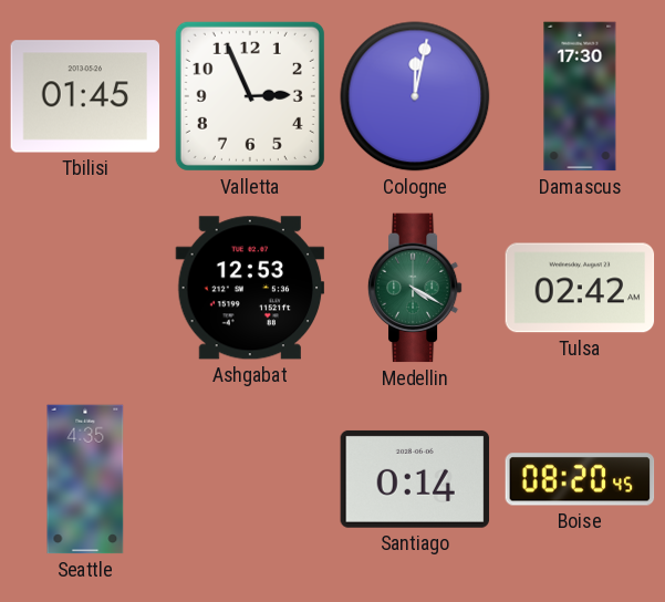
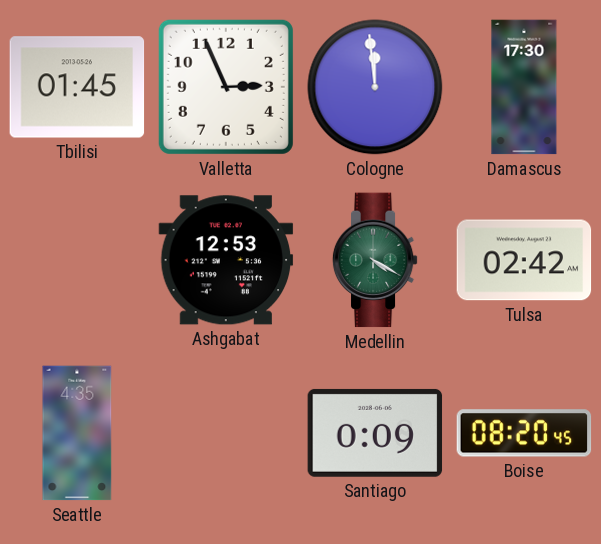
Cologne: 12:02 -> 11:59 (375, 87)
Santiago: 0:14 -> 0:09 (375, 433)
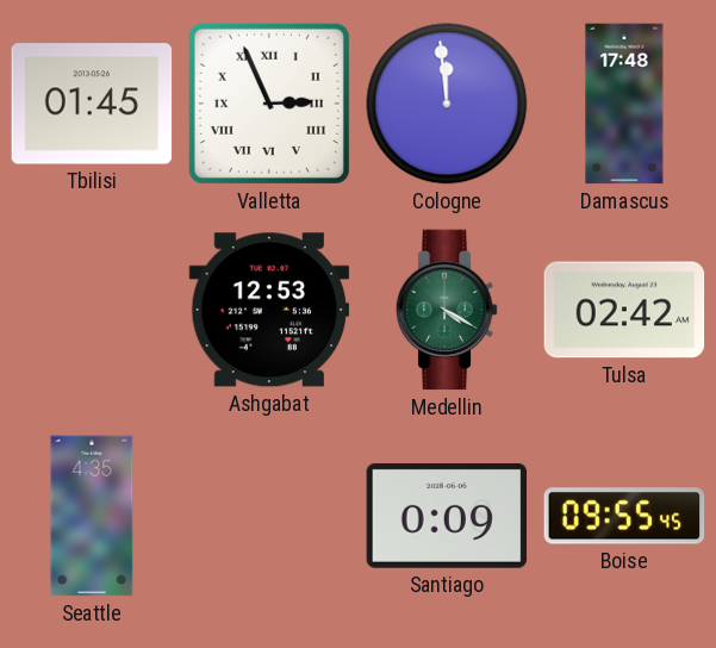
Valletta numerals: Arabic -> Roman (269, 104)
Damascus: 17:30 -> 17:48 (624, 104)
Boise: 08:20 -> 09:55 (624, 516)
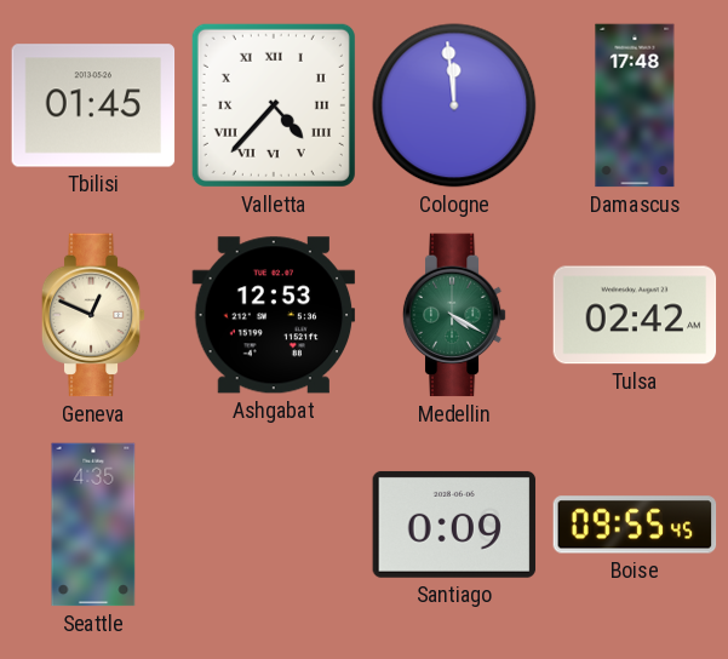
Valletta: 2:56 -> 4:37 (274, 105)
Geneva: none -> 12:49 (93, 315)
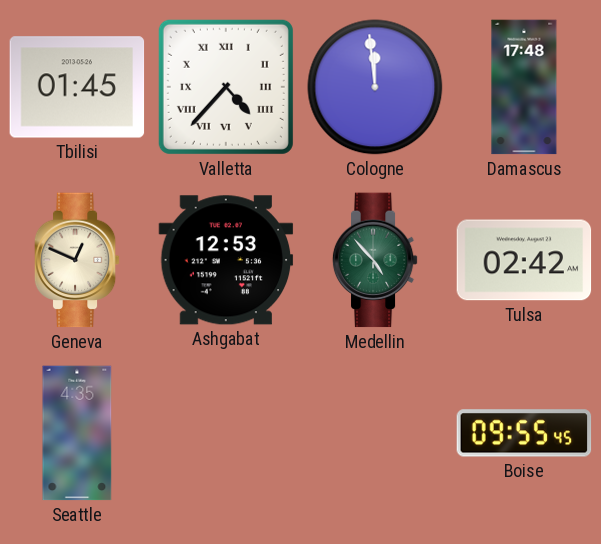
Medellin: 4:20 -> 4:53 (375, 260)
Santiago: 0:09 -> none (454, 525)
